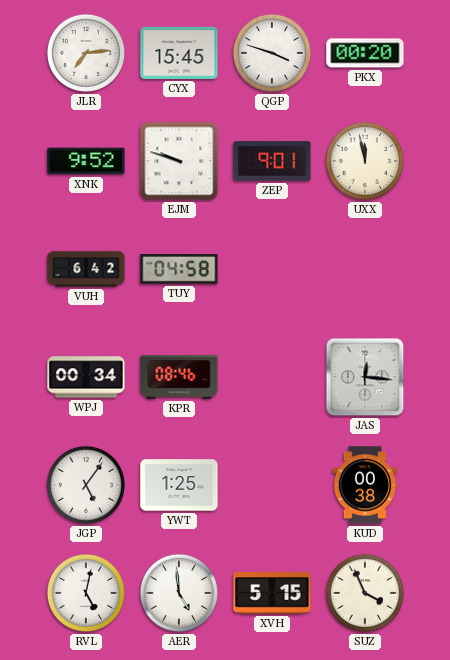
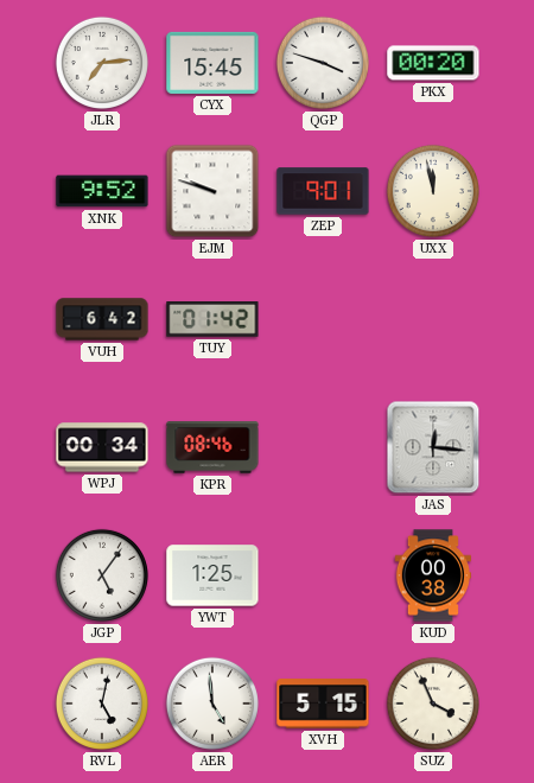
TUY: 04:58 -> 01:42 (212, 320)
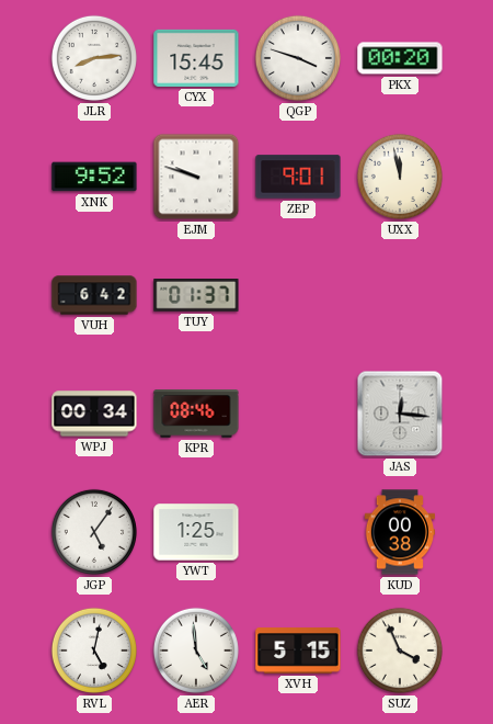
JLR: 7:14 -> 8:14 (94, 58)
TUY: 01:42 -> 01:37 (196, 296)
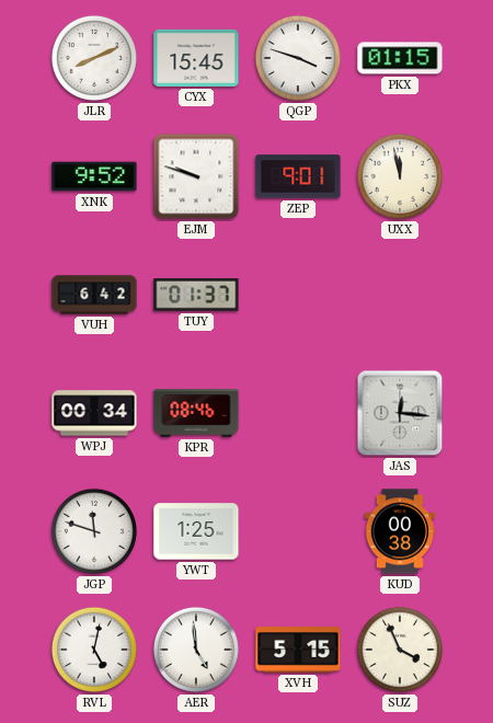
JLR: 8:14 -> 8:11 (94, 58)
PKX: 00:20 -> 01:15 (400, 58)
JGP: 5:06 -> 11:48 (94, 531)
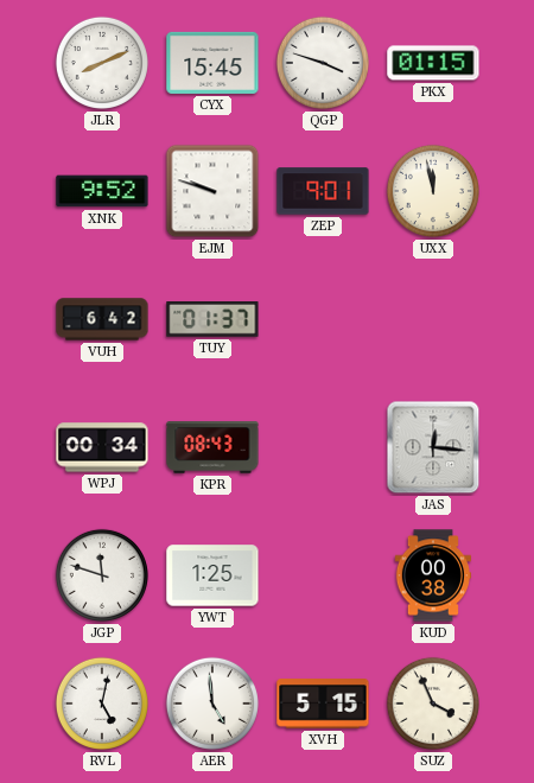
KPR: 08:46 -> 08:43 (212, 447)
